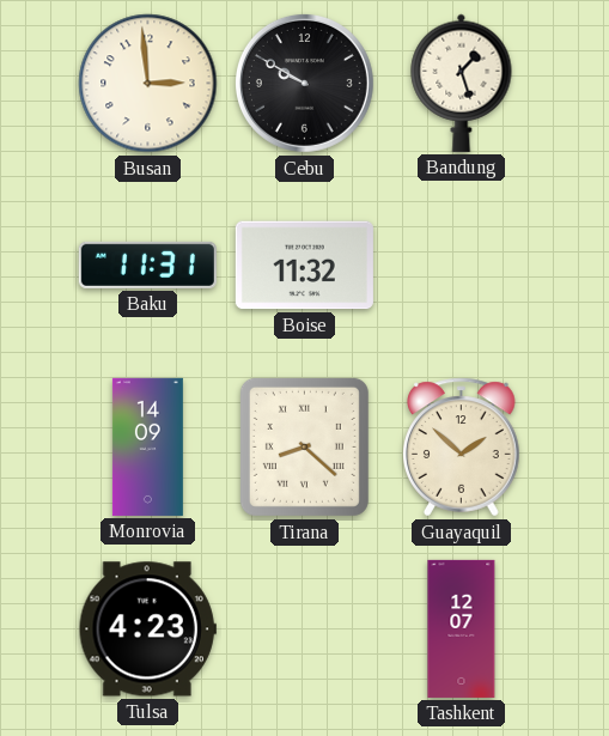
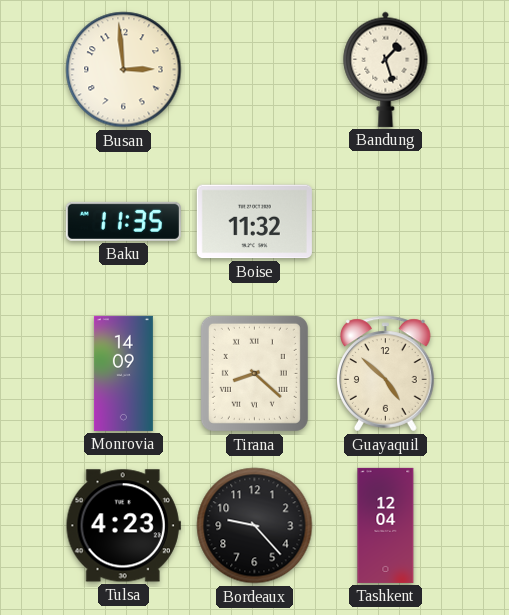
Cebu: 9:50 -> none (304, 83)
Baku: 11:31 -> 11:35 (123, 221)
Guayaquil: 1:52 -> 4:52 (386, 374)
Bordeaux: none -> 9:23 (255, 526)
Tashkent: 12:07 -> 12:04 (386, 525)
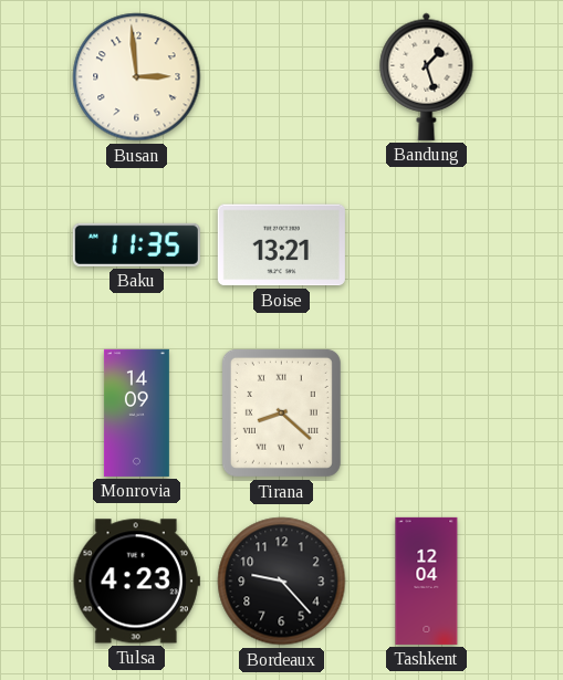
Boise: 11:32 -> 13:21 (281, 245)
Guayaquil: 4:52 -> none (386, 374)
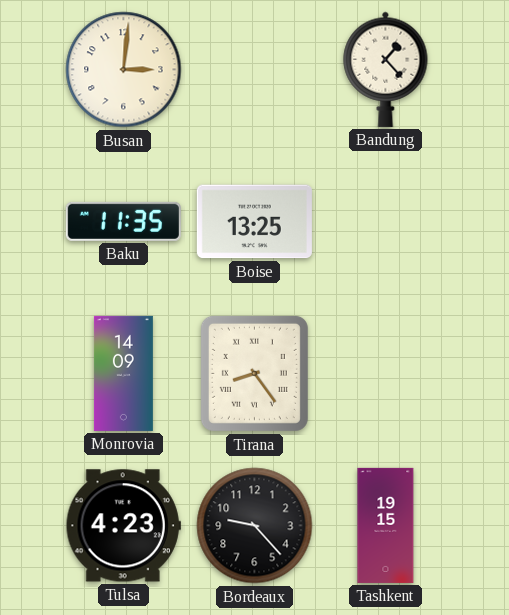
Busan: 2:59 -> 3:01 (124, 70)
Bandung: 1:27 -> 1:23 (386, 69)
Boise: 13:21 -> 13:25 (254, 222)
Tirana: 8:22 -> 8:24 (254, 373)
Tashkent: 12:04 -> 19:15 (386, 525)
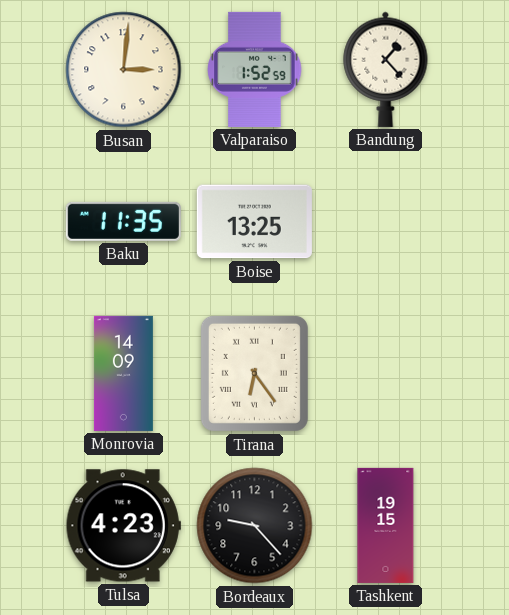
Valparaiso: none -> 1:52 (255, 69)
Tirana: 8:24 -> 6:24 (254, 373)
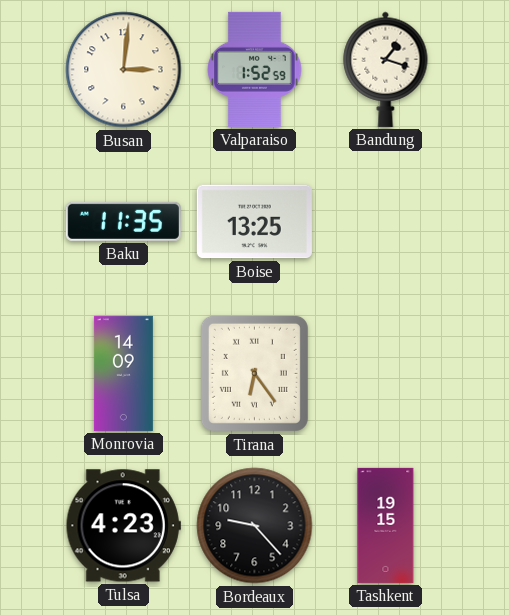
Bandung: 1:23 -> 1:18 (386, 69)
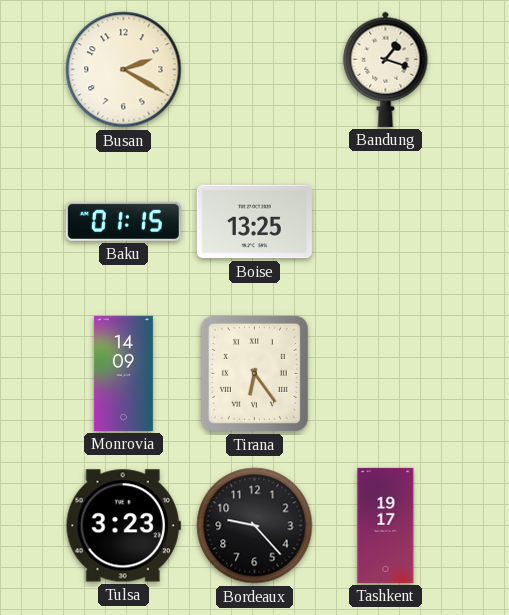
Busan: 3:01 -> 2:20 (124, 70)
Valparaiso: 1:52 -> none (255, 69)
Baku: 11:35 -> 01:15 (123, 221)
Tulsa: 4:23 -> 3:23 (123, 526)
Tashkent: 19:15 -> 19:17 (386, 525)
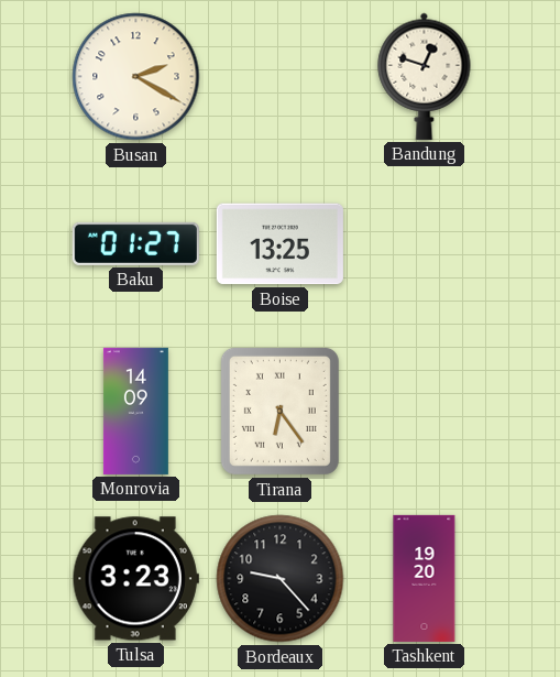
Bandung: 1:18 -> 12:48 (425, 76)
Baku: 01:15 -> 01:27 (135, 243)
Tashkent: 19:17 -> 19:20 (425, 578)
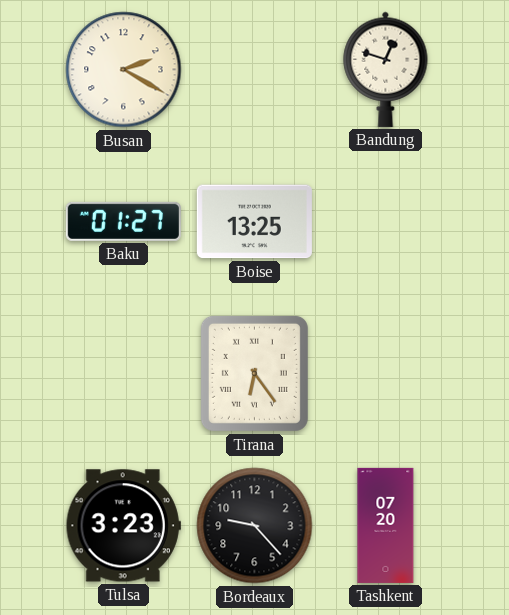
Monrovia: 14:09 -> none (135, 411)
Tashkent: 19:20 -> 07:20 (386, 525)
